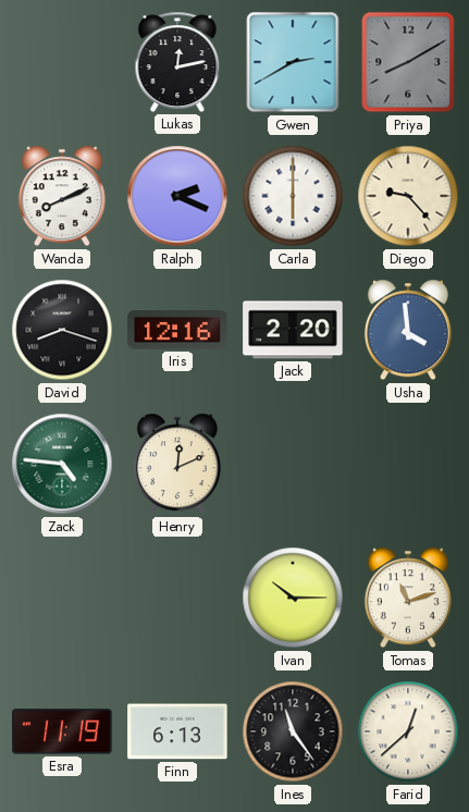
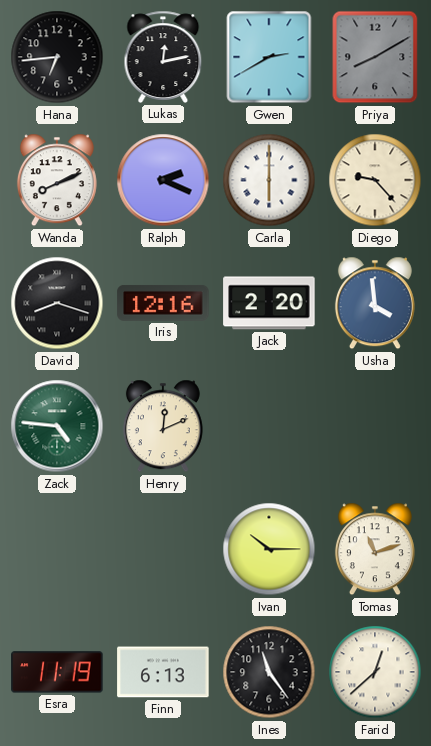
Hana: none -> 6:44 (57, 57)
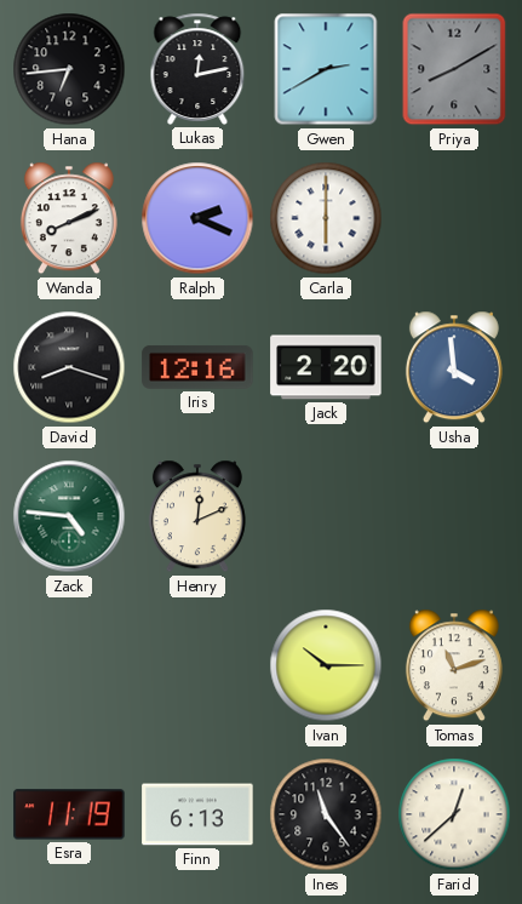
Diego: 9:23 -> none (375, 180)
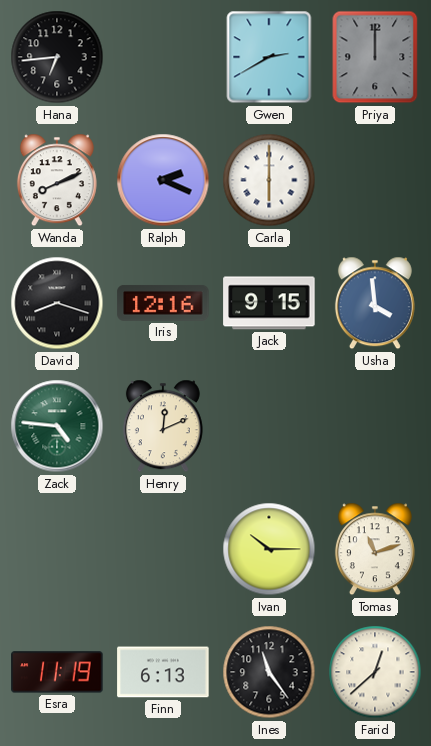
Lukas: 12:13 -> none (197, 69)
Priya: 8:10 -> 12:00 (375, 57)
Jack: 2:20 -> 9:15 (269, 303)
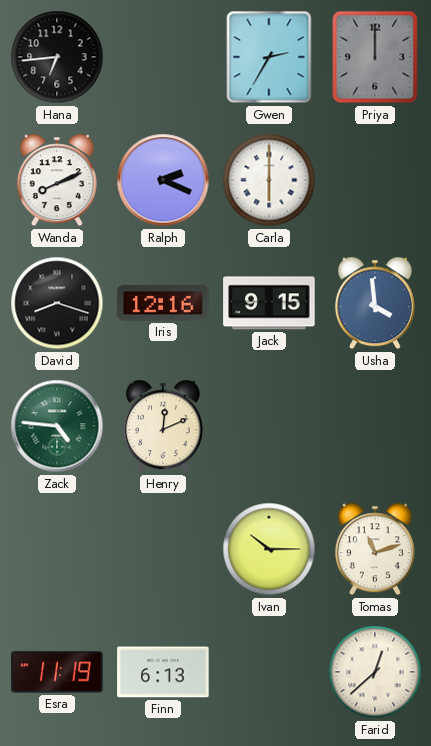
Gwen: 2:40 -> 2:35 (269, 57)
Ines: 11:24 -> none (269, 672)
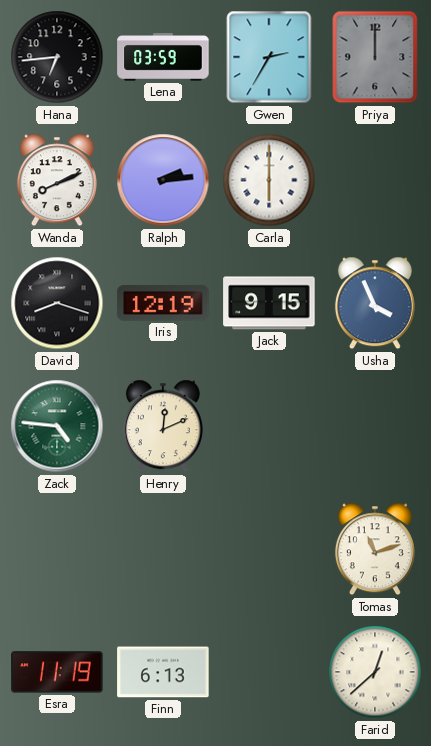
Lena: none -> 03:59 (163, 58)
Ralph: 2:19 -> 2:14 (163, 180)
Iris: 12:16 -> 12:19 (163, 303)
Usha: 3:59 -> 3:56 (375, 303)
Ivan: 10:15 -> none (269, 549)
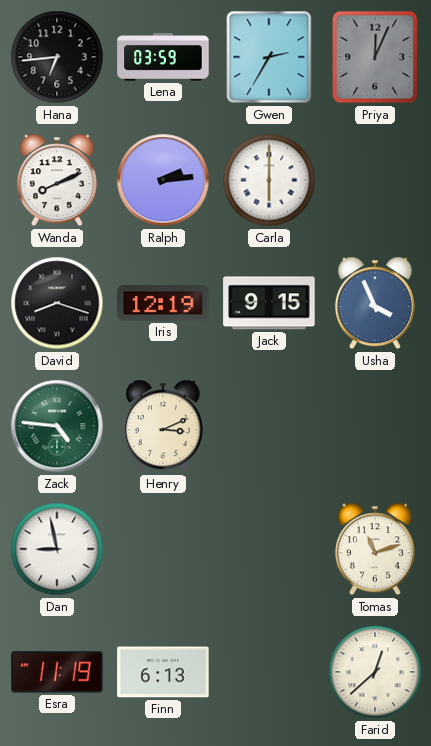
Priya: 12:00 -> 12:04 (375, 57)
Henry: 12:11 -> 3:11 (163, 426)
Dan: none -> 8:58 (57, 549)
